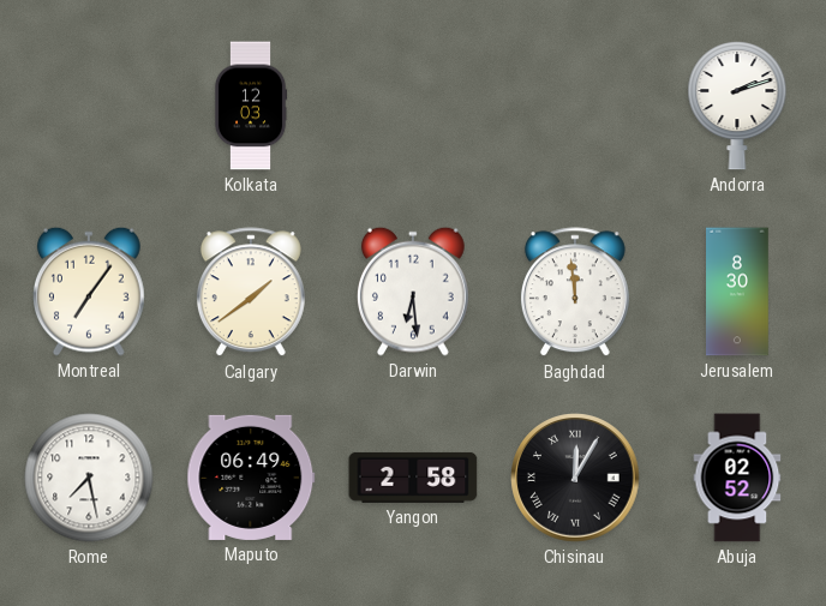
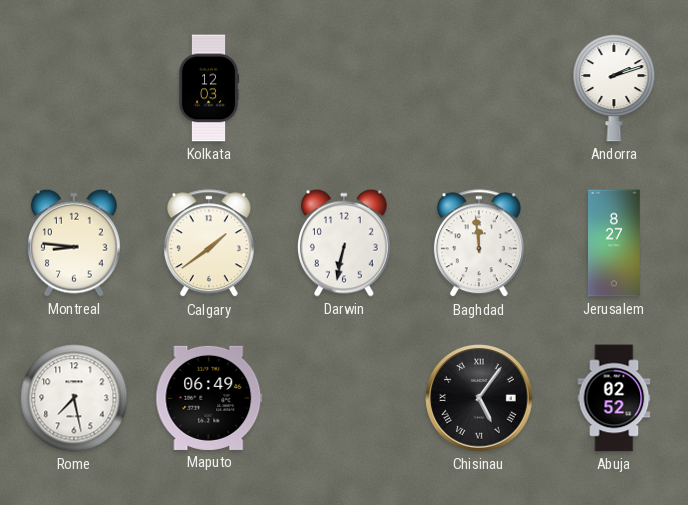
Montreal: 7:06 -> 8:46 (75, 243)
Darwin: 6:29 -> 6:32 (345, 243)
Jerusalem: 8:30 -> 8:27 (614, 243)
Yangon: 2:58 -> none (413, 478)
Chisinau: 12:05 -> 5:06 (479, 398)
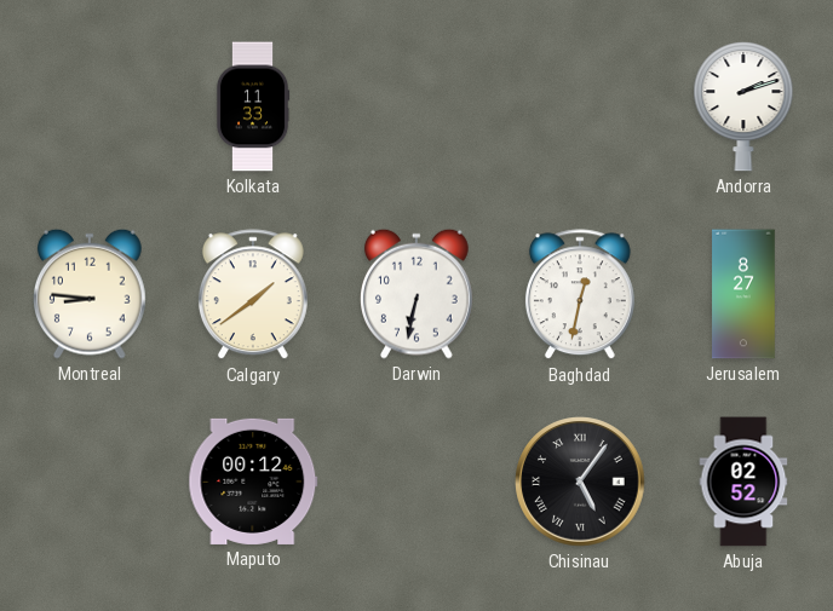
Kolkata: 12:03 -> 11:33 (253, 106)
Baghdad: 11:59 -> 12:32 (580, 295)
Rome: 7:28 -> none (74, 398)
Maputo: 06:49 -> 00:12 (253, 482)
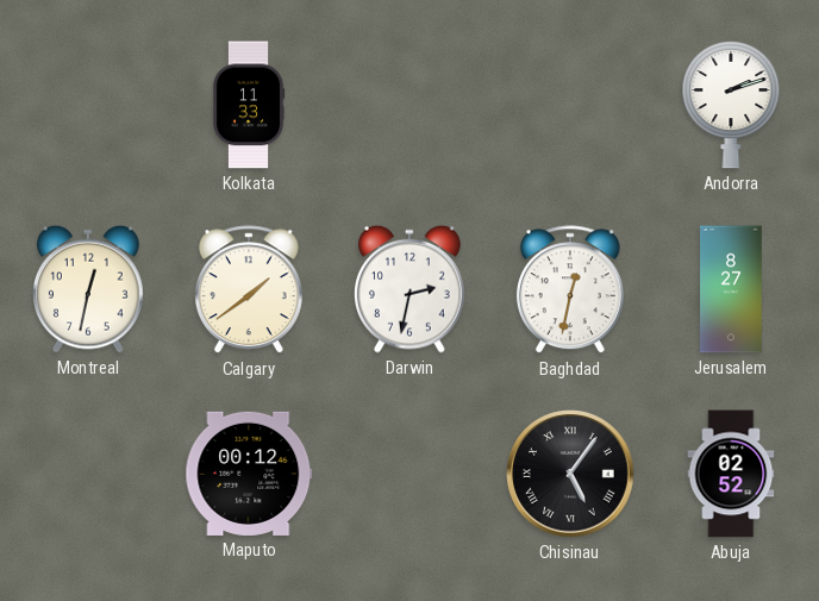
Montreal: 8:46 -> 12:32 (89, 289)
Darwin: 6:32 -> 2:32 (411, 289)
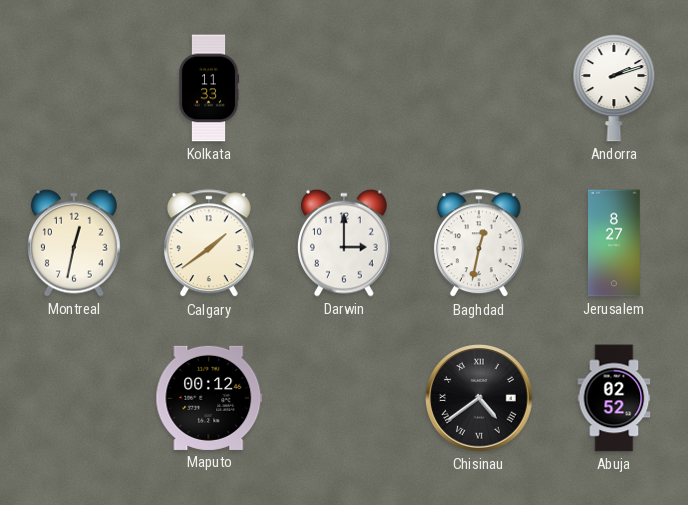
Darwin: 2:32 -> 3:00 (345, 243)
Chisinau: 5:06 -> 4:39 (479, 398)
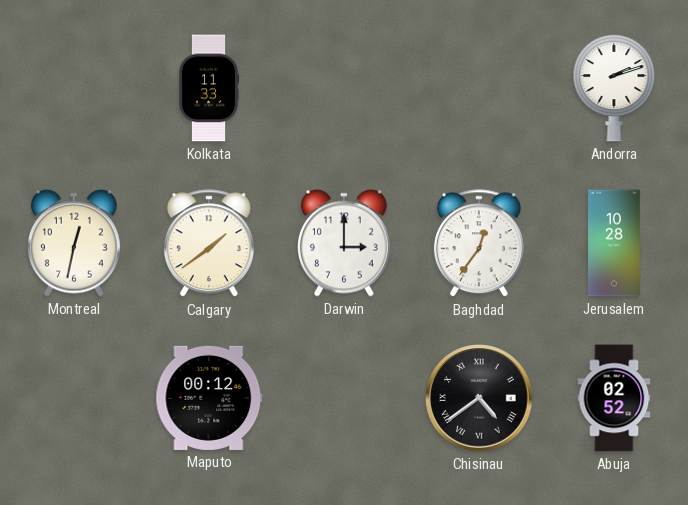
Baghdad: 12:32 -> 12:36 (479, 244)
Jerusalem: 8:27 -> 10:28 (614, 243)
